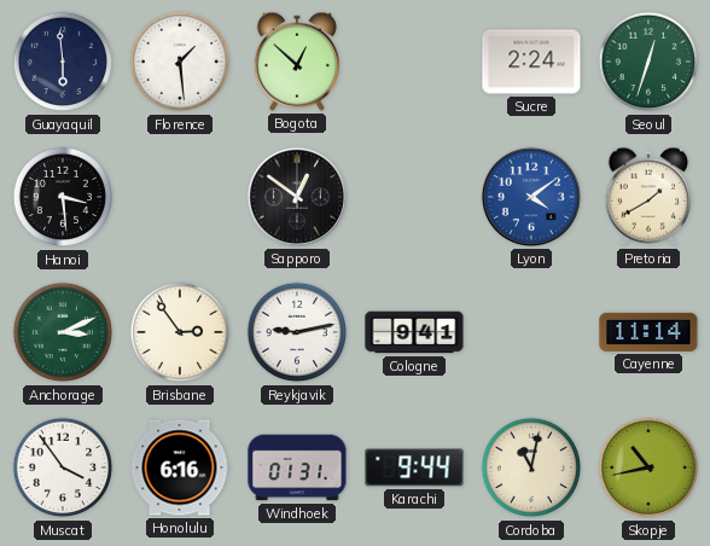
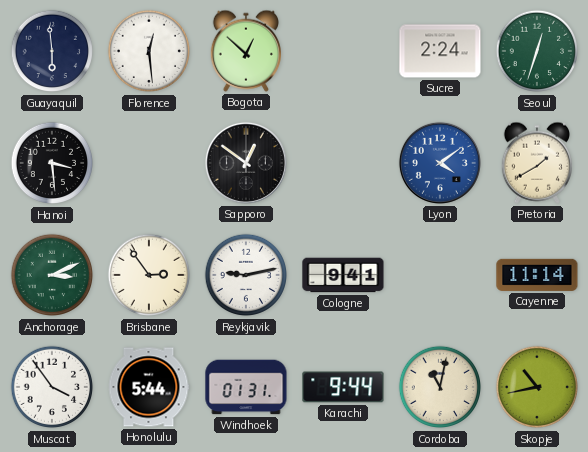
Florence: 1:29 -> 12:29 (149, 51)
Honolulu: 6:16 -> 5:44 (149, 387)
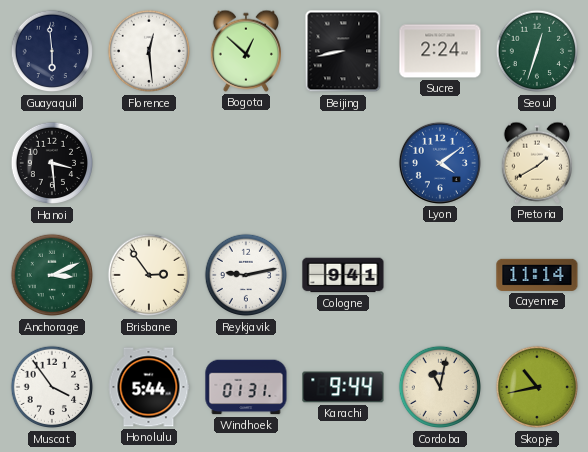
Beijing: none -> 8:43 (343, 51)
Sapporo: 12:51 -> none (246, 163)
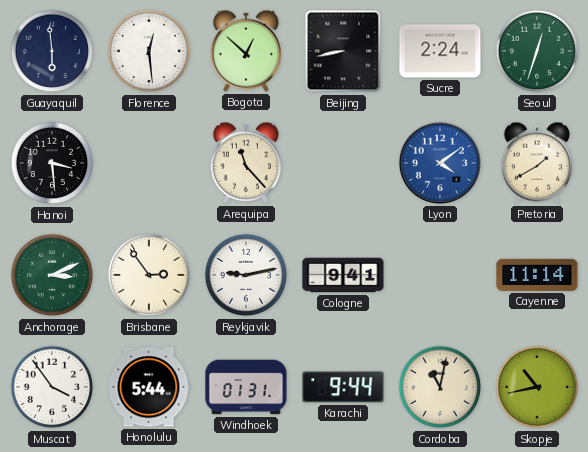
Arequipa: none -> 11:23 (245, 163)
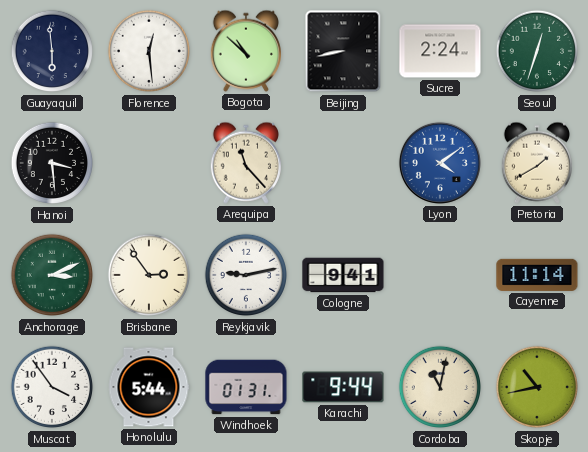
Bogota: 12:52 -> 10:52 (245, 51)
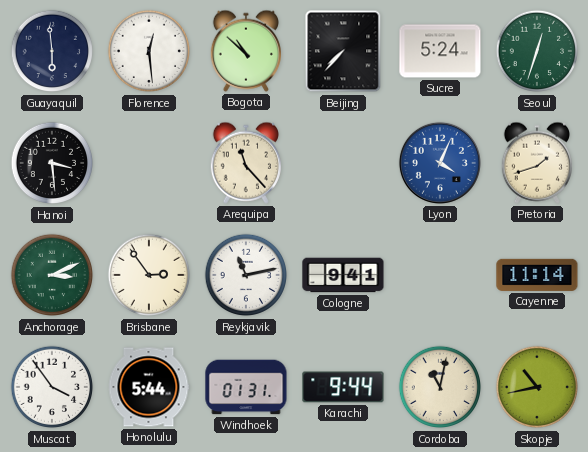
Beijing: 8:43 -> 7:37 (343, 51)
Sucre: 2:24 -> 5:24 (440, 51)
Lyon: 4:09 -> 4:04 (440, 163)
Pretoria: 1:40 -> 1:42 (536, 163)
Reykjavik: 9:13 -> 11:13 (246, 275)
